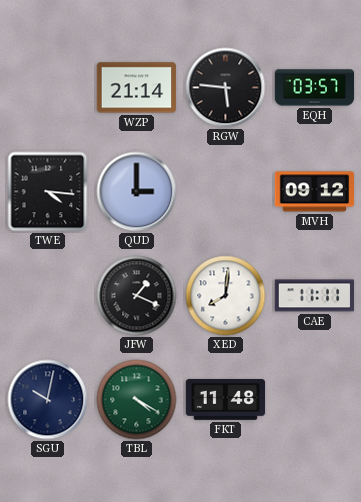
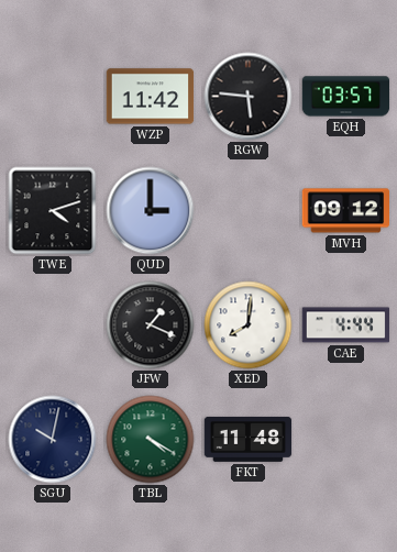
WZP: 21:14 -> 11:42 (151, 97)
TWE: 4:16 -> 4:12 (53, 211)
CAE: 11:11 -> 4:44 (346, 325)
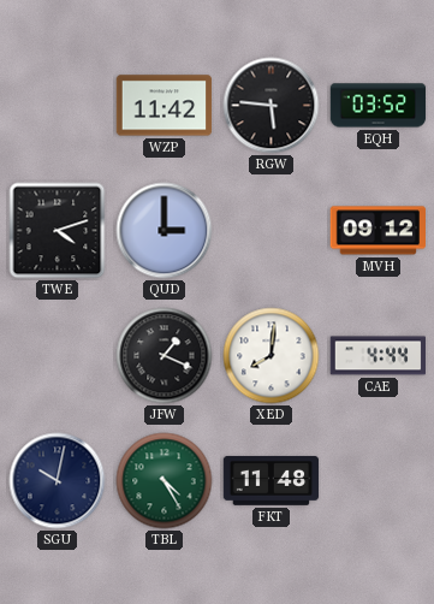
EQH: 03:57 -> 03:52 (379, 106)
TBL: 4:20 -> 4:25 (165, 481)
